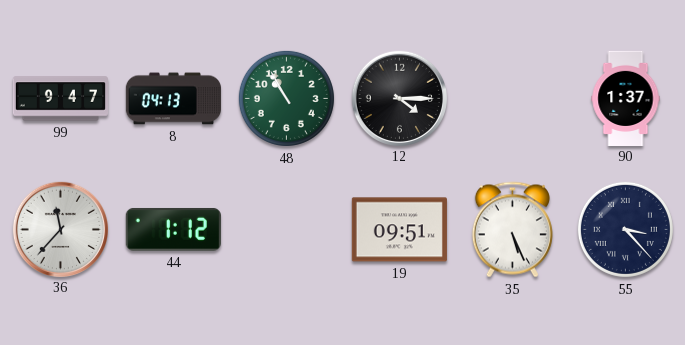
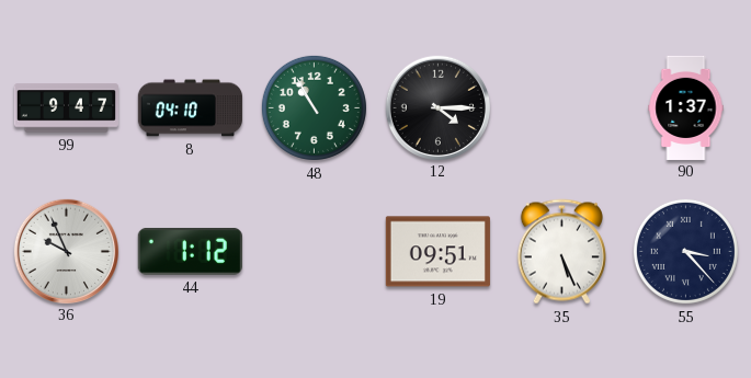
8: 04:13 -> 04:10 (190, 108)
36: 11:37 -> 9:56 (66, 251)
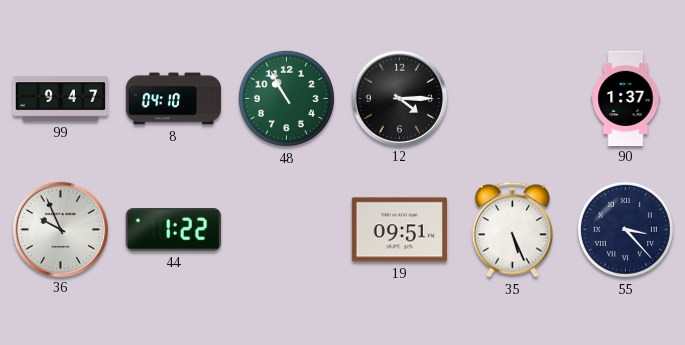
44: 1:12 -> 1:22 (173, 229)
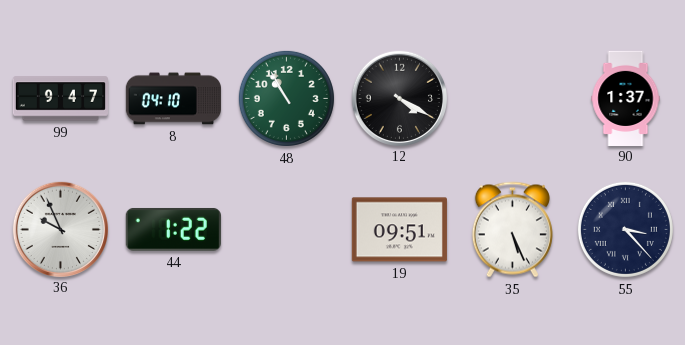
12: 4:15 -> 4:20 (399, 98)
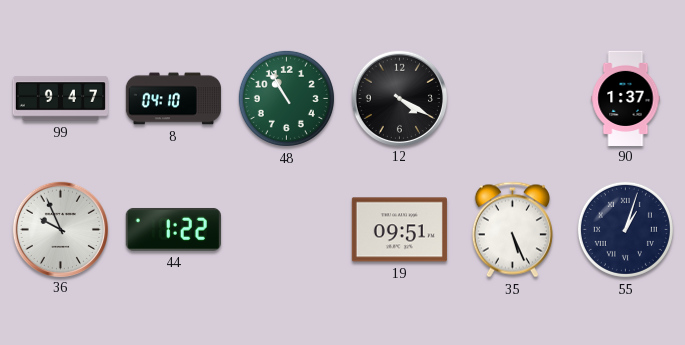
55: 3:23 -> 1:03 (625, 229)
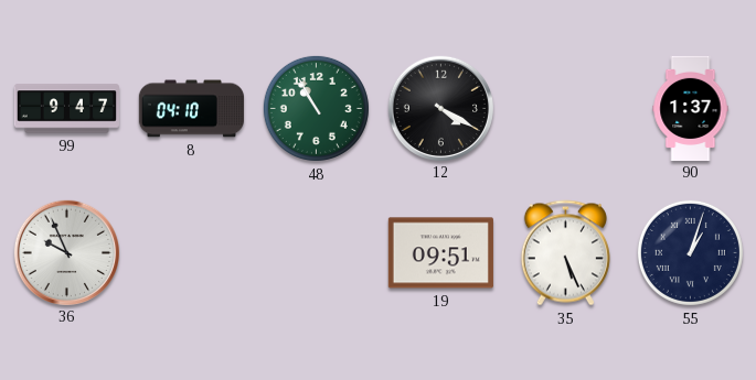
44: 1:22 -> none (173, 229)
